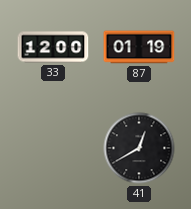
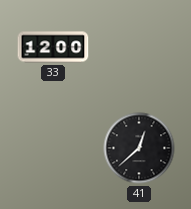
87: 01:19 -> none (139, 47)
41: 12:40 -> 12:38 (139, 148)
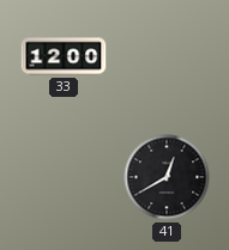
41: 12:38 -> 12:40 (167, 177)
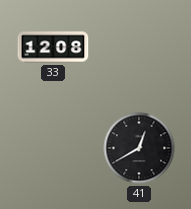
33: 12:00 -> 12:08 (53, 47)
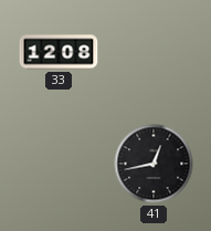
41: 12:40 -> 12:43 (154, 164)
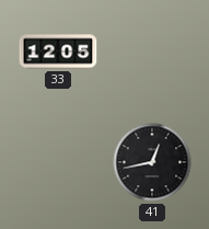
33: 12:08 -> 12:05 (58, 51)
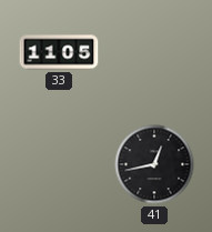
33: 12:05 -> 11:05 (59, 52)
